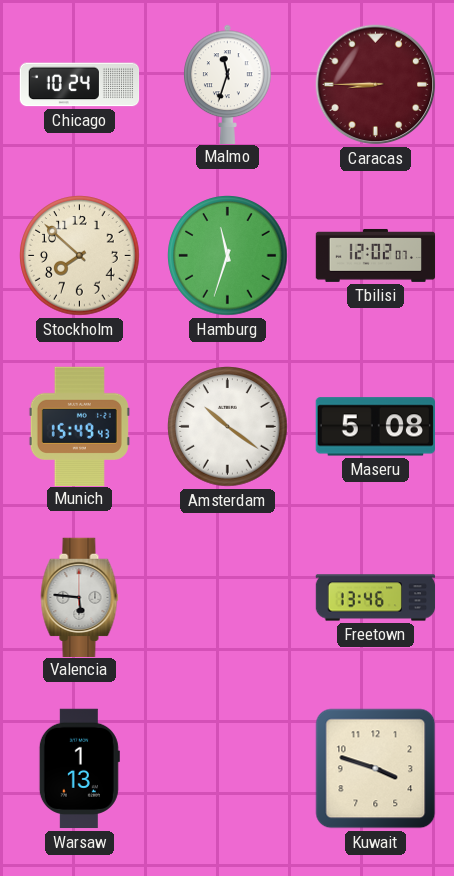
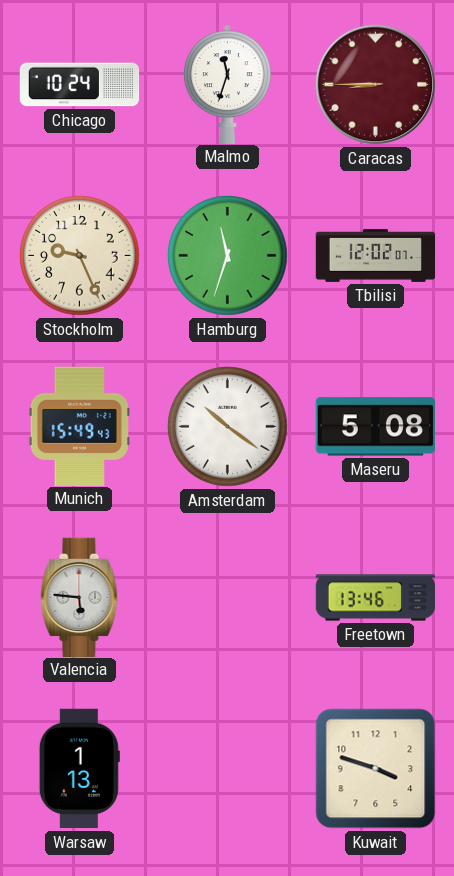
Stockholm: 7:52 -> 9:26 (80, 256)
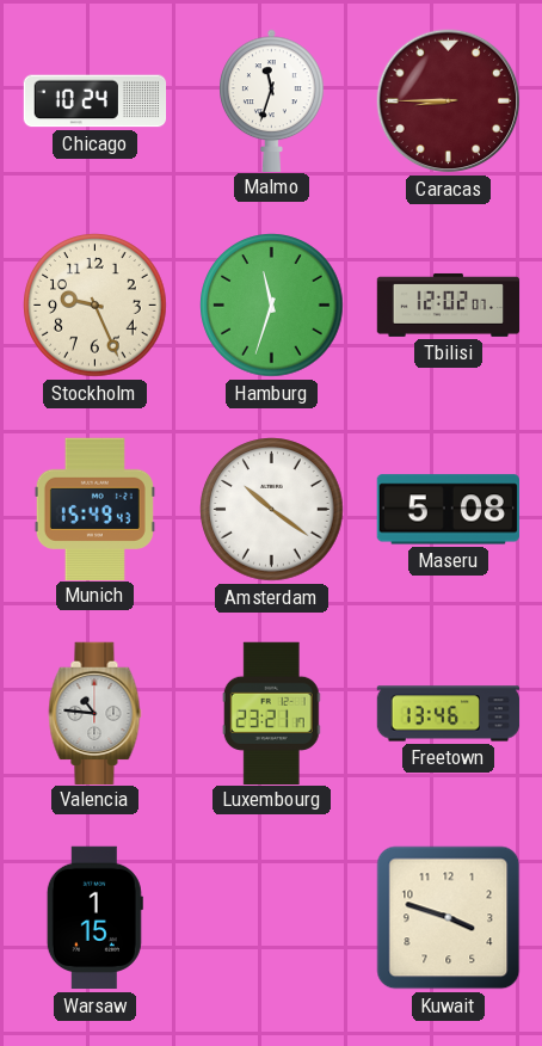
Valencia: 5:46 -> 10:46 (96, 713)
Luxembourg: none -> 23:21 (271, 713)
Warsaw: 1:13 -> 1:15 (94, 918)
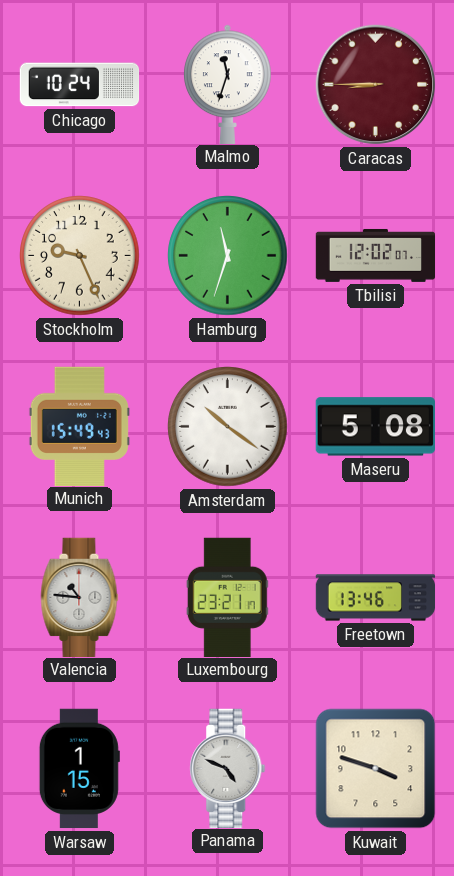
Panama: none -> 4:49 (228, 768)
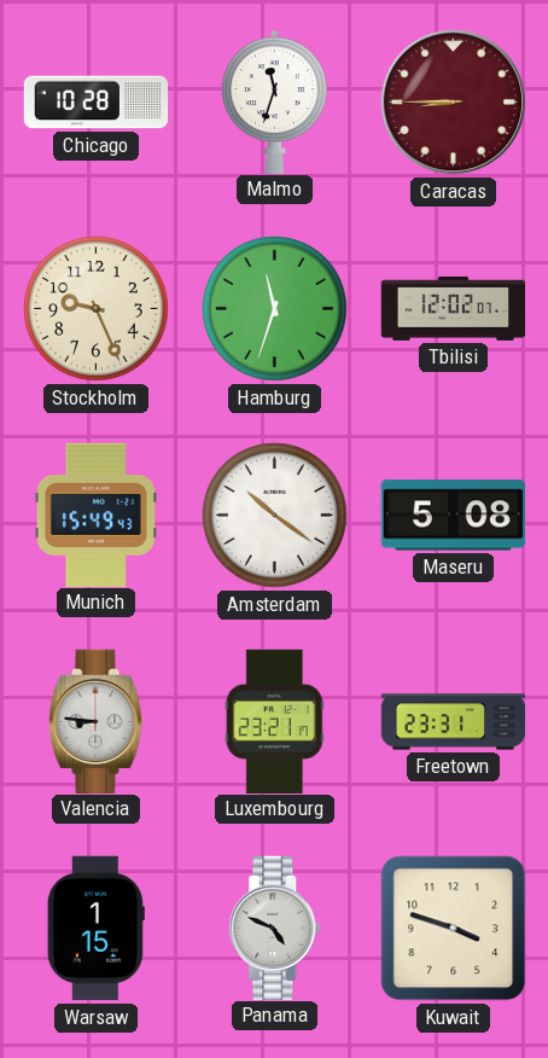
Chicago: 10:24 -> 10:28 (97, 103)
Valencia: 10:46 -> 8:46 (97, 721)
Freetown: 13:46 -> 23:31 (454, 722)
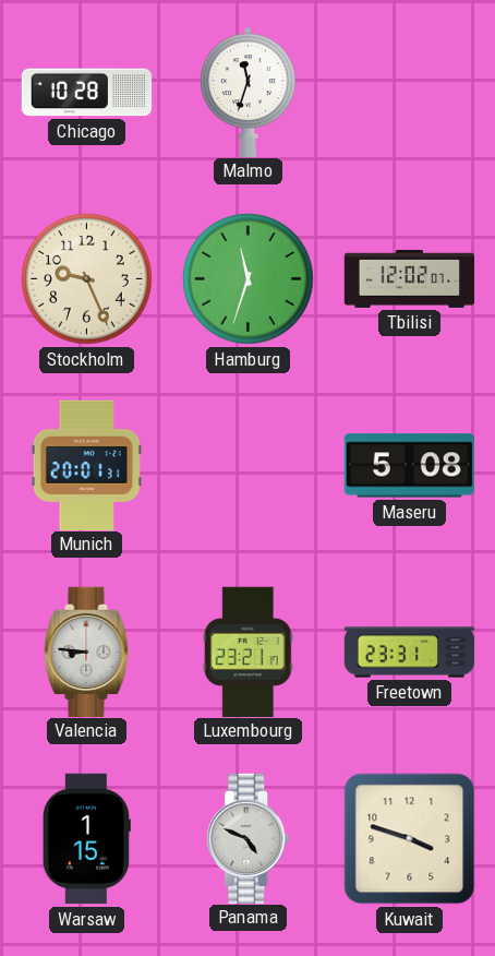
Caracas: 8:45 -> none (454, 103)
Munich: 15:49 -> 20:01 (86, 465)
Amsterdam: 10:21 -> none (275, 516)
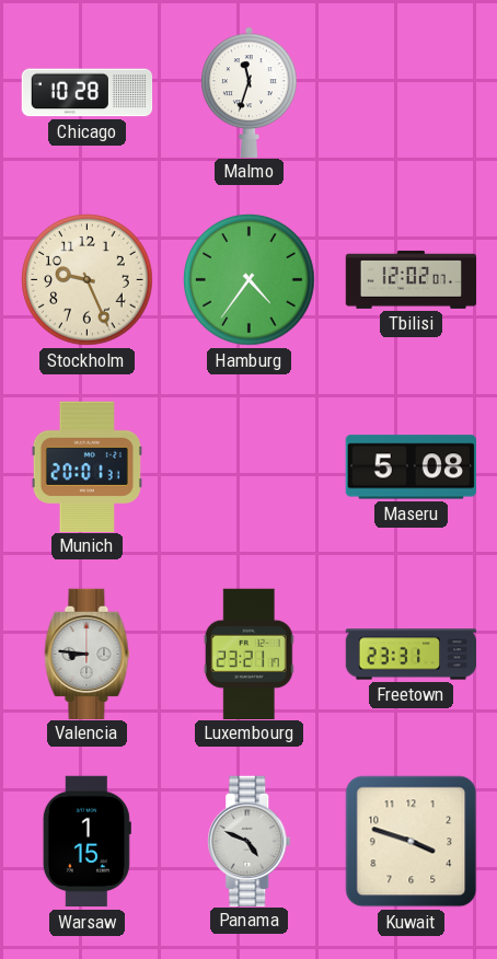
Hamburg: 11:33 -> 4:36 (250, 280)
